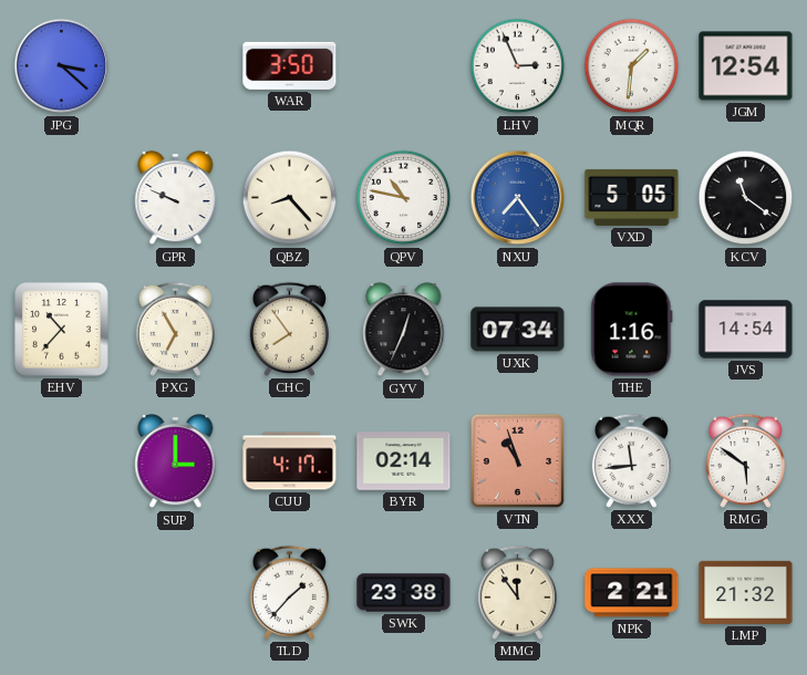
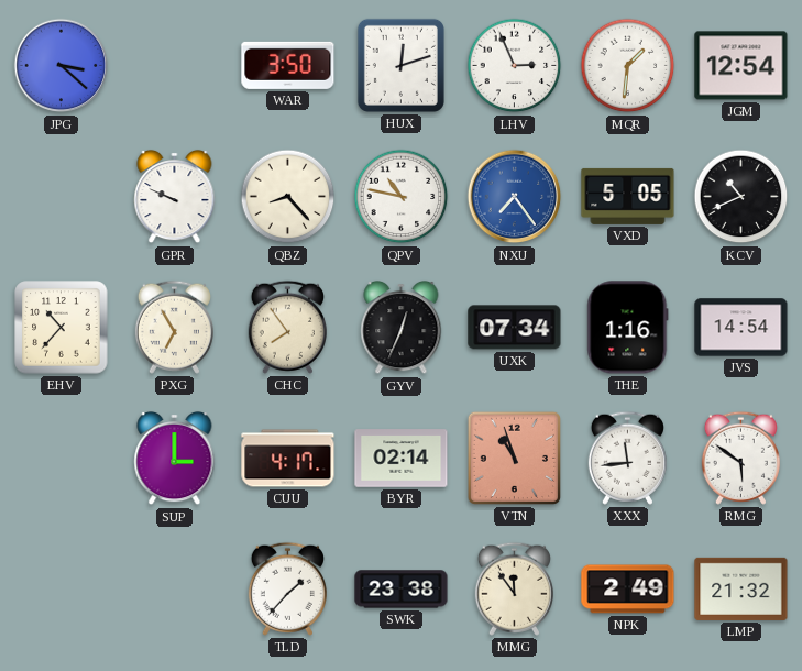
HUX: none -> 12:12 (400, 65)
KCV: 11:21 -> 10:41 (741, 197)
NPK: 2:21 -> 2:49 (628, 590)
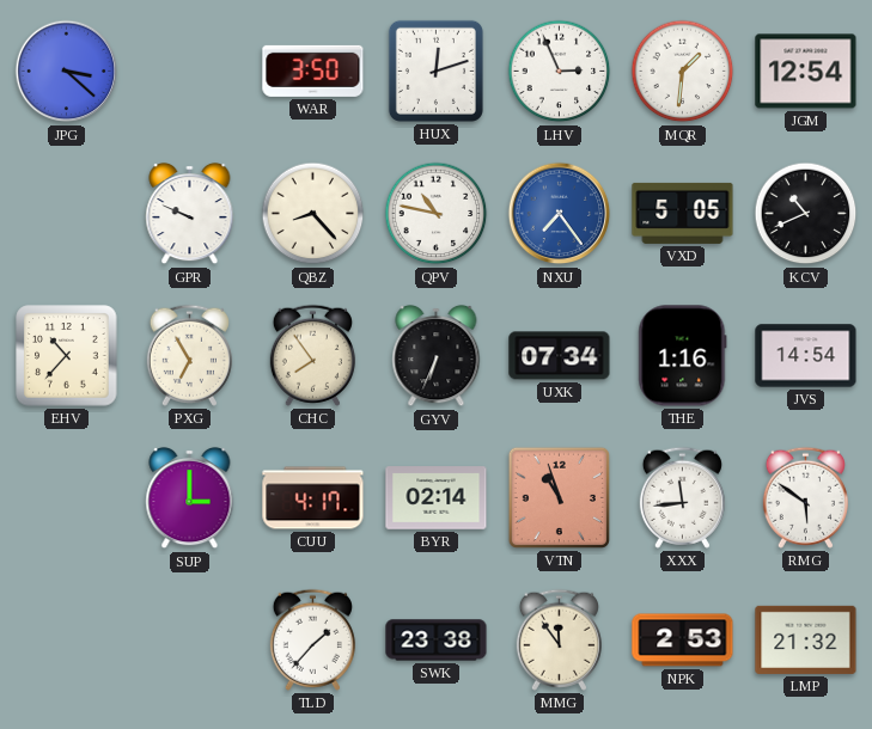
GYV: 12:34 -> 6:34 (437, 356)
NPK: 2:49 -> 2:53 (683, 641)
